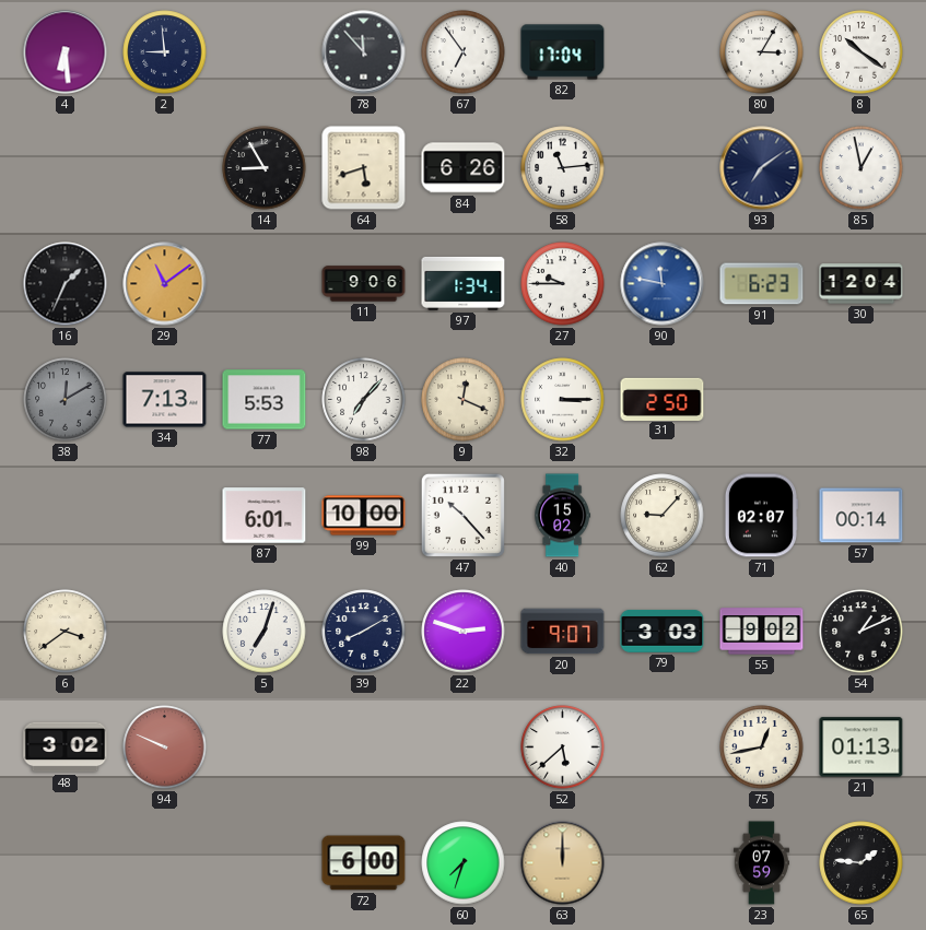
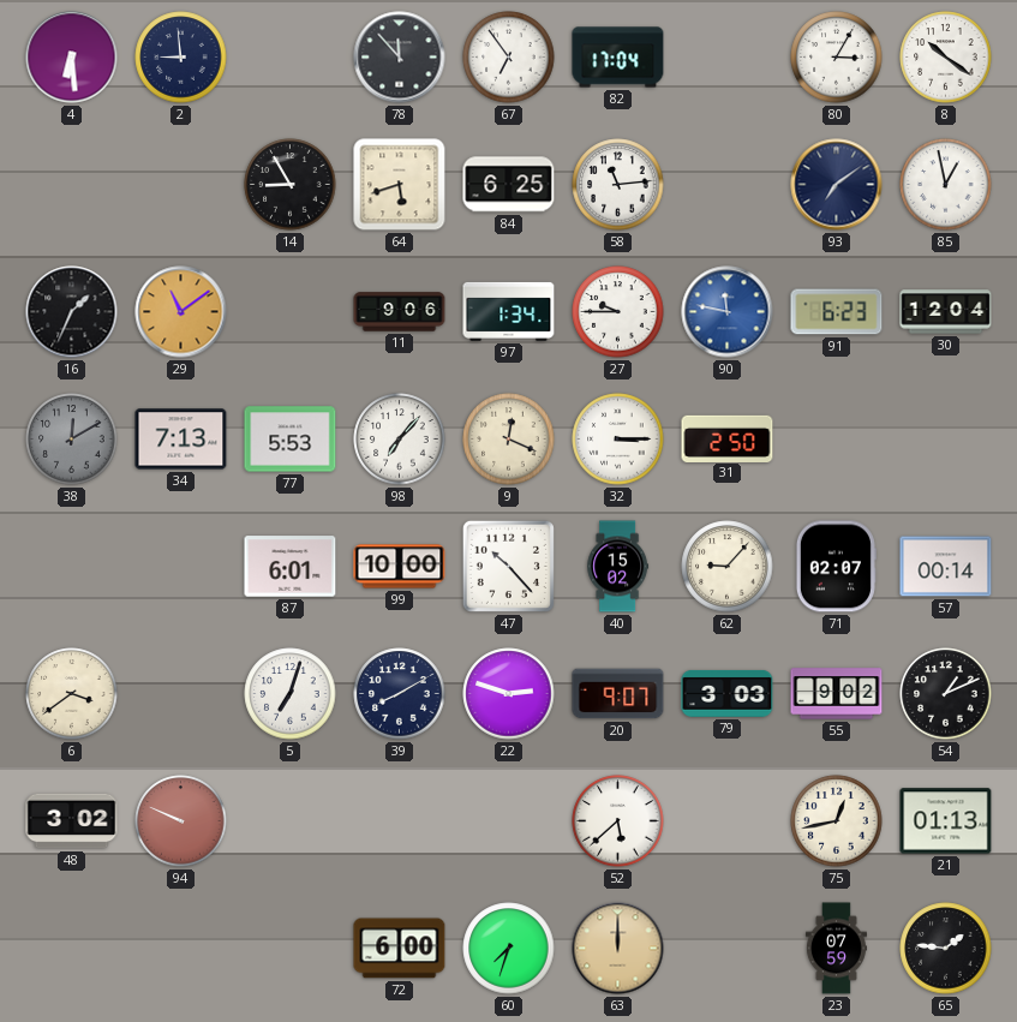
84: 6:26 -> 6:25 (509, 185)
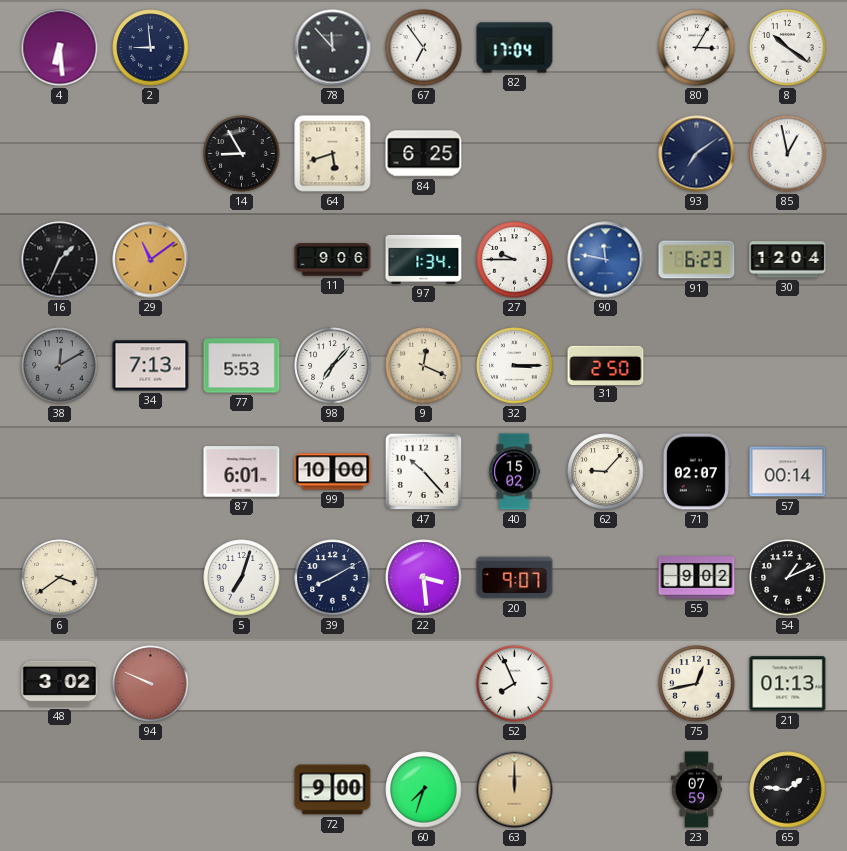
58: 11:14 -> none (618, 185)
22: 2:48 -> 3:29 (424, 578)
79: 3:03 -> none (728, 693)
52: 5:38 -> 7:56 (515, 684)
72: 6:00 -> 9:00 (333, 790)
